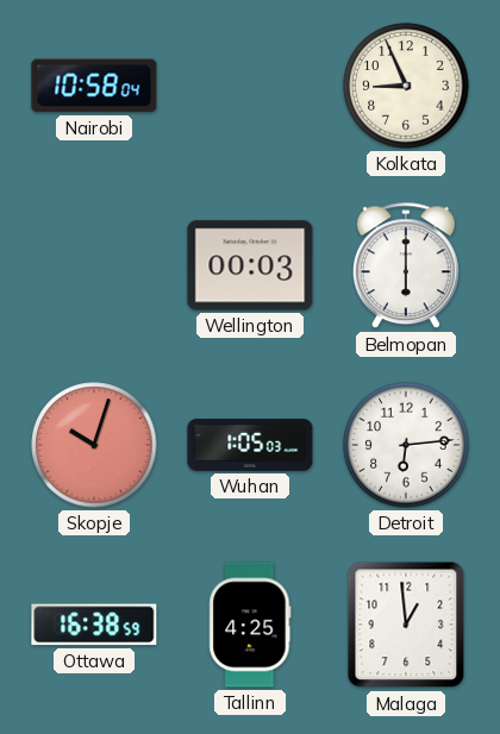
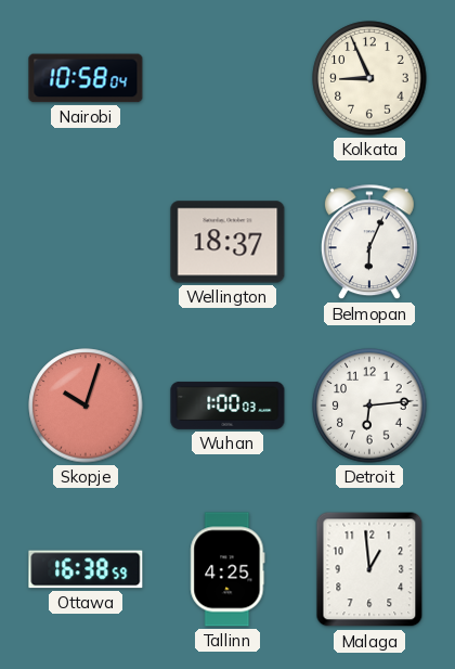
Wellington: 00:03 -> 18:37 (227, 242)
Belmopan: 6:00 -> 6:04 (369, 243)
Wuhan: 1:05 -> 1:00 (227, 406)
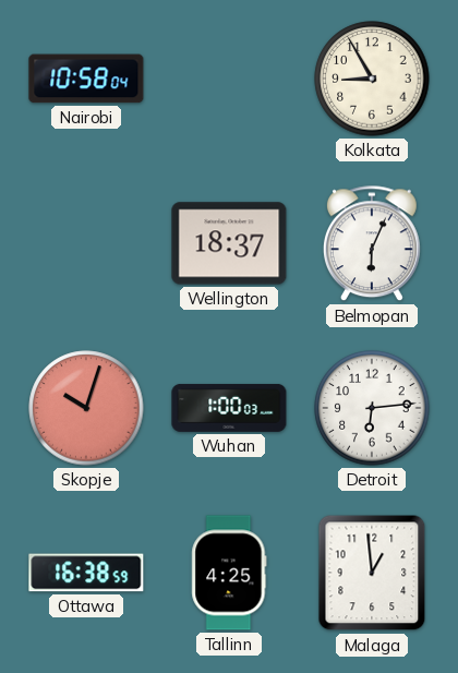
Kolkata: 8:56 -> 8:55 (372, 79)
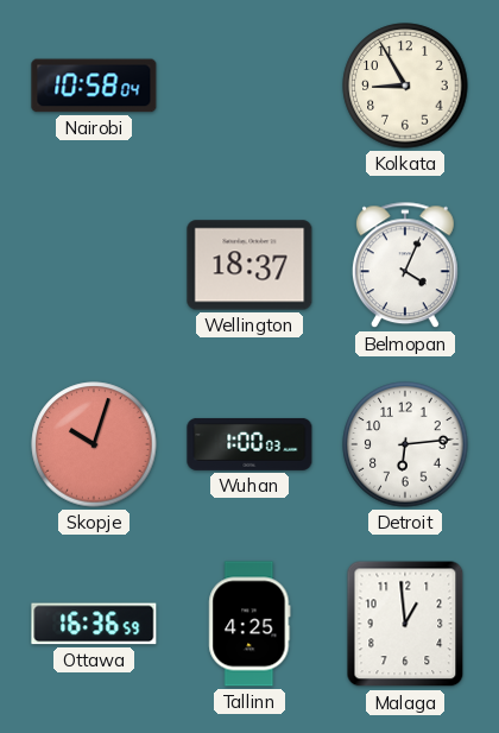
Belmopan: 6:04 -> 4:04 (405, 266)
Ottawa: 16:38 -> 16:36 (94, 624)
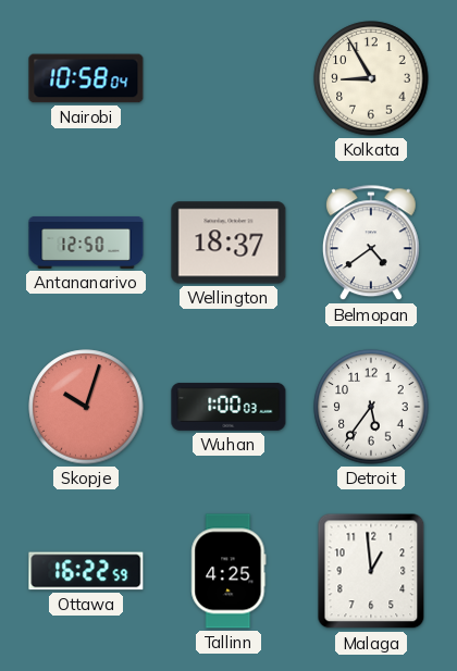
Antananarivo: none -> 12:50 (86, 243)
Belmopan: 4:04 -> 4:39 (371, 244)
Detroit: 6:14 -> 5:36 (371, 407)
Ottawa: 16:36 -> 16:22 (86, 571)
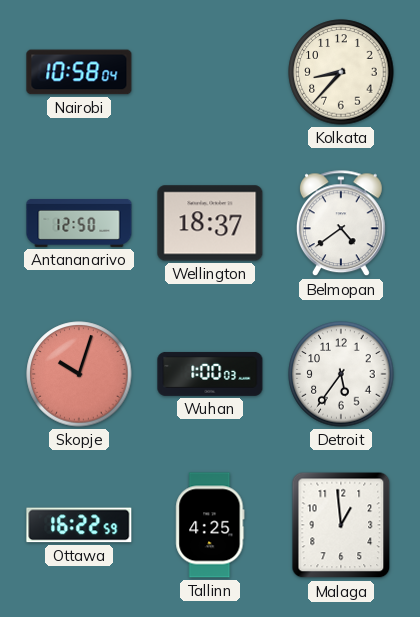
Kolkata: 8:55 -> 8:37 (341, 72)
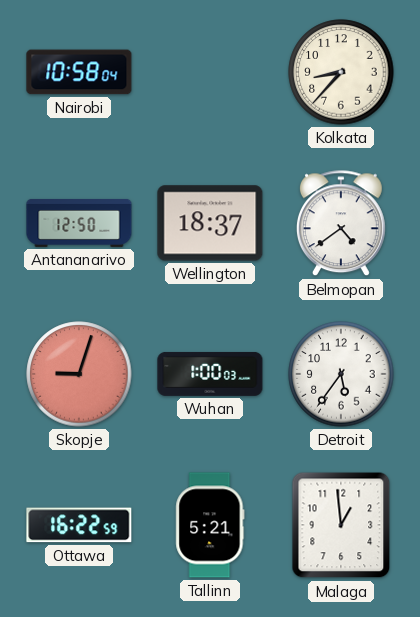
Skopje: 10:03 -> 9:03 (79, 374)
Tallinn: 4:25 -> 5:21 (210, 525)
